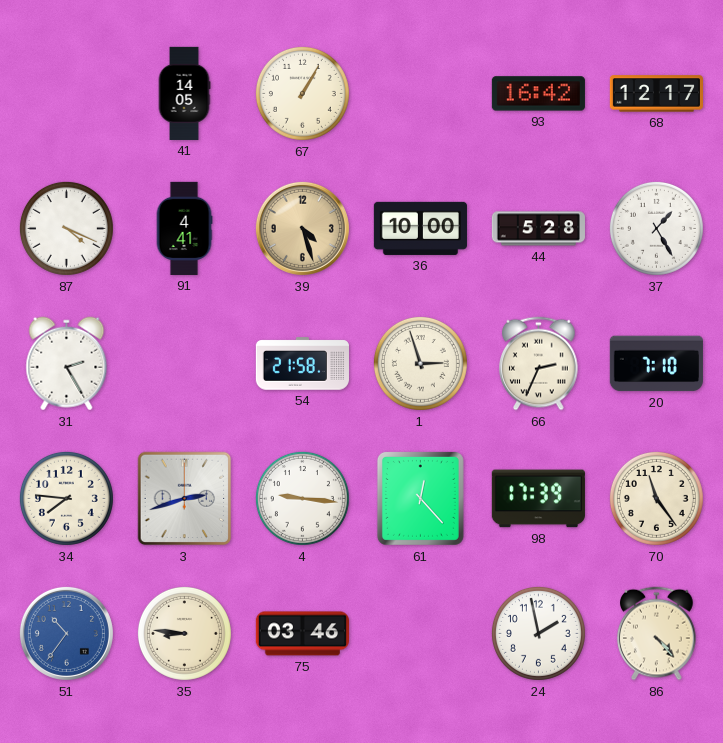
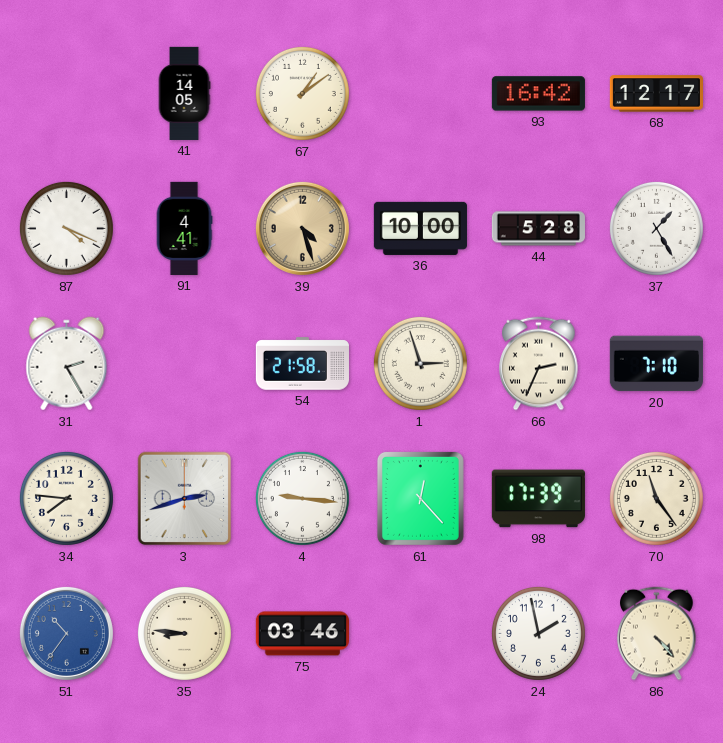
67: 1:05 -> 1:09 (302, 93)
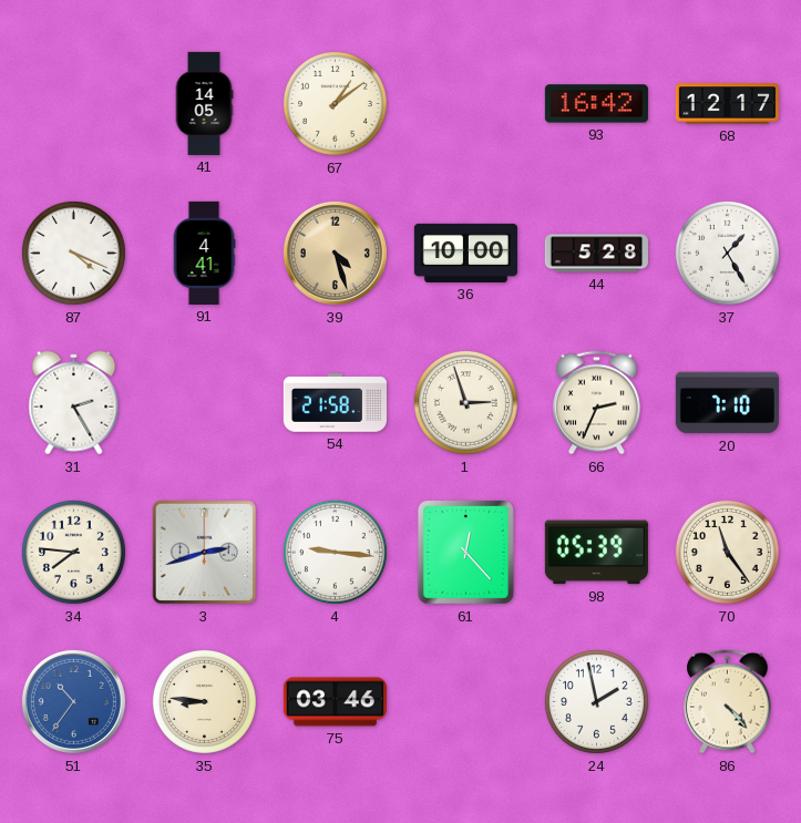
98: 17:39 -> 05:39 (596, 553)
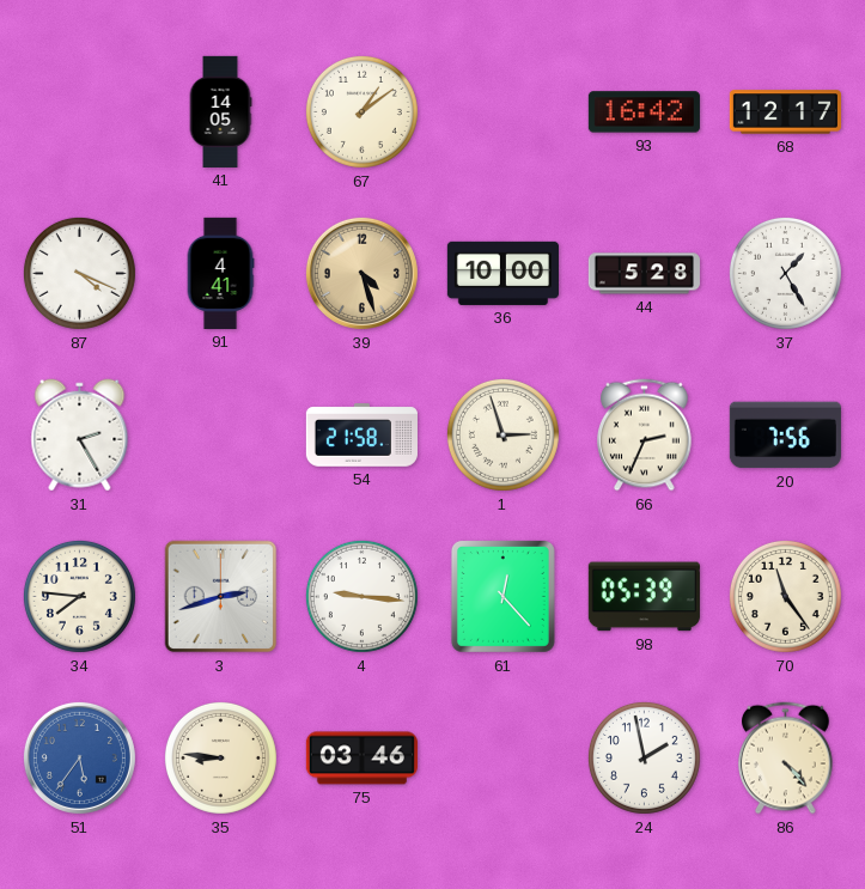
20: 7:10 -> 7:56 (785, 436)
51: 10:36 -> 5:36 (79, 757)
